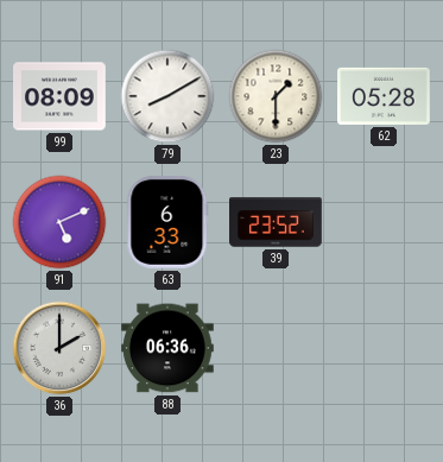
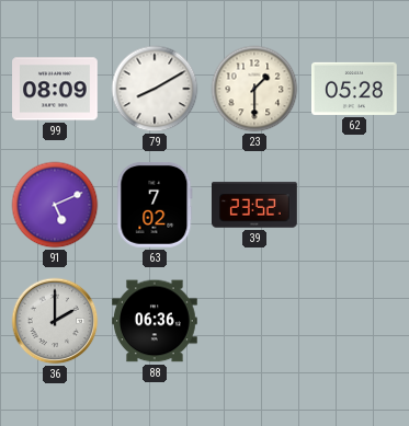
63: 6:33 -> 7:02 (155, 206)
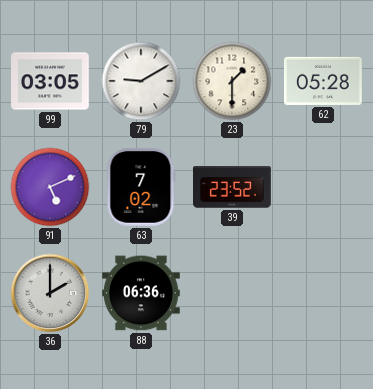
99: 08:09 -> 03:05 (51, 81)
79: 8:10 -> 9:10 (141, 81)
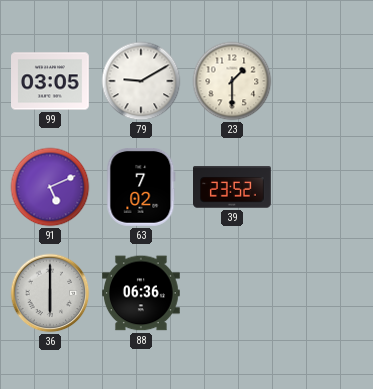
62: 05:28 -> none (324, 81)
36: 2:00 -> 6:00 (50, 293)
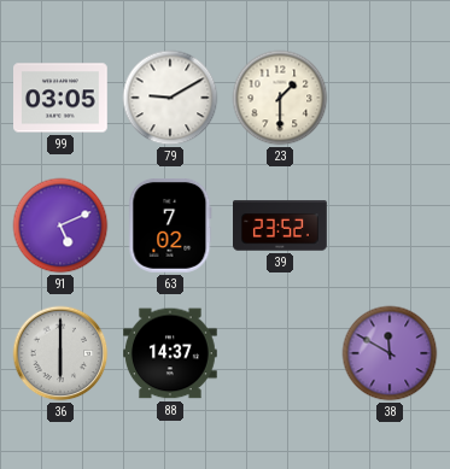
88: 06:36 -> 14:37 (171, 353)
38: none -> 11:50 (390, 353)
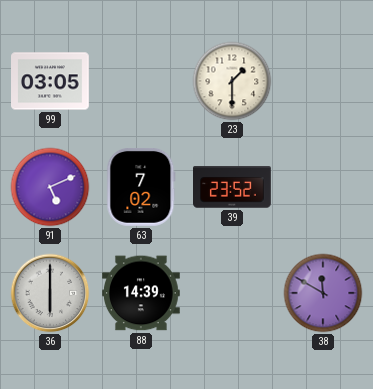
79: 9:10 -> none (170, 98)
88: 14:37 -> 14:39 (142, 293)
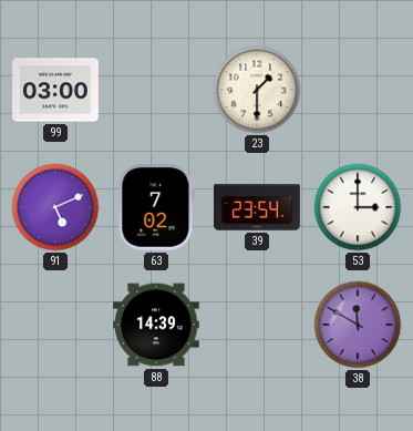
99: 03:05 -> 03:00 (56, 90)
39: 23:52 -> 23:54 (258, 207)
53: none -> 3:00 (358, 207)
36: 6:00 -> none (50, 293)
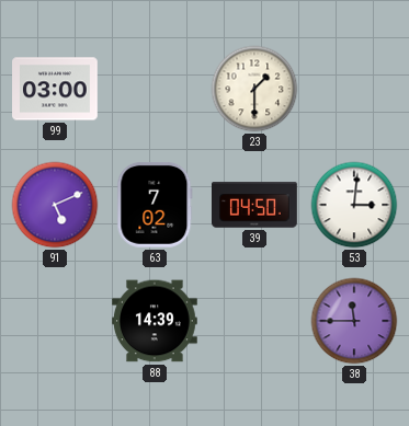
39: 23:54 -> 04:50 (255, 205)
53: 3:00 -> 3:01 (354, 205)
38: 11:50 -> 11:45 (354, 321)
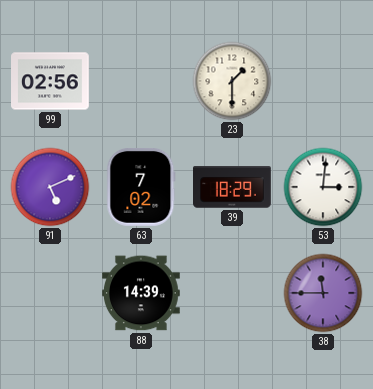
99: 03:00 -> 02:56 (51, 81)
39: 04:50 -> 18:29 (233, 187)
